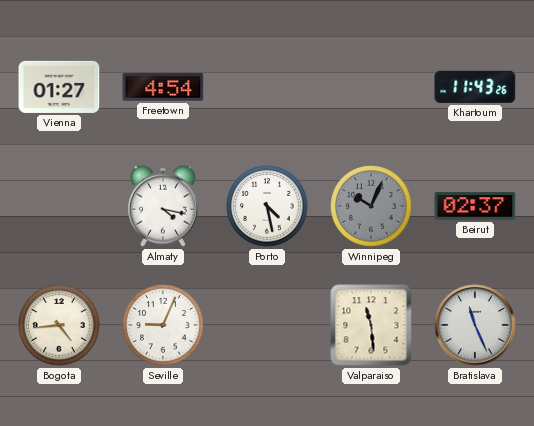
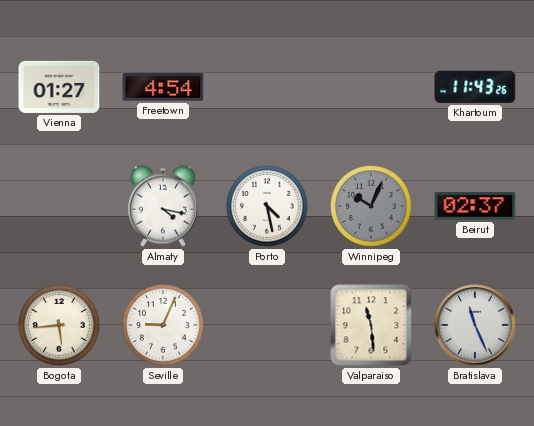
Bogota: 4:44 -> 5:44 (59, 325)
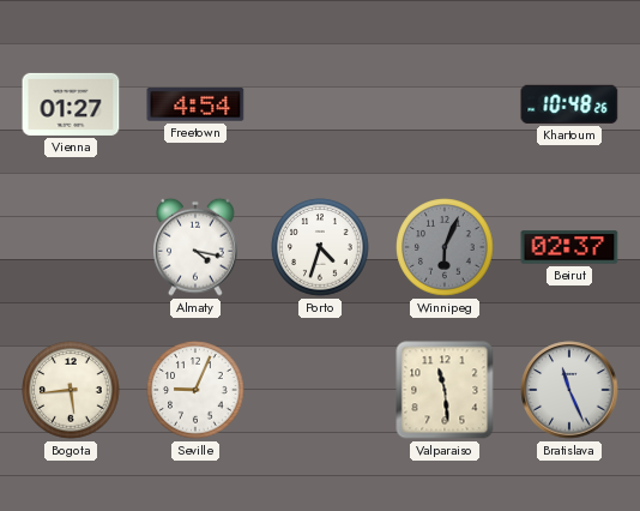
Khartoum: 11:43 -> 10:48 (569, 104)
Porto: 4:28 -> 4:33 (320, 247)
Winnipeg: 10:04 -> 6:04 (445, 247)
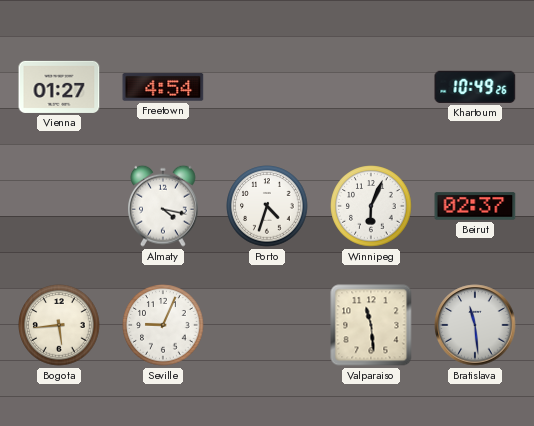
Khartoum: 10:48 -> 10:49 (475, 87)
Winnipeg dial: grey -> white (371, 206)
Bratislava: 11:26 -> 11:29 (475, 325)
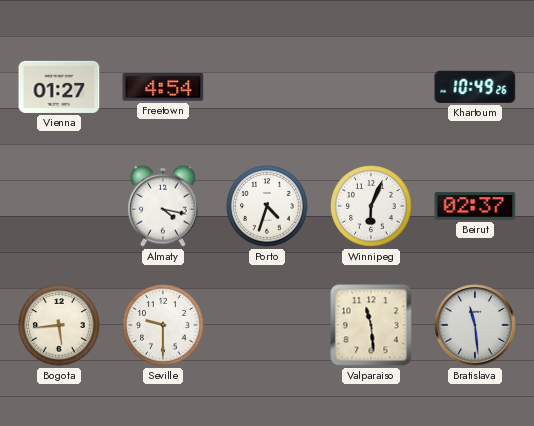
Seville: 9:04 -> 9:30 (163, 325)
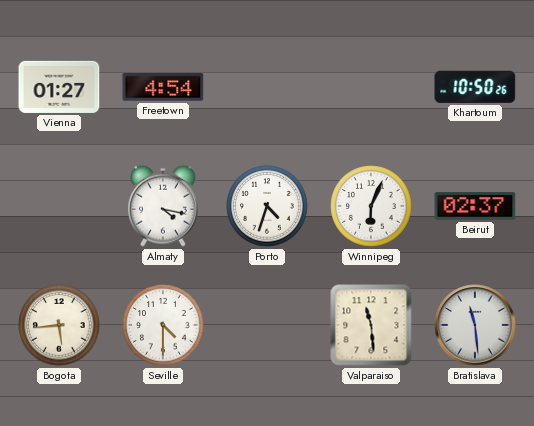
Khartoum: 10:49 -> 10:50 (475, 87)
Seville: 9:30 -> 4:30 (163, 325)
